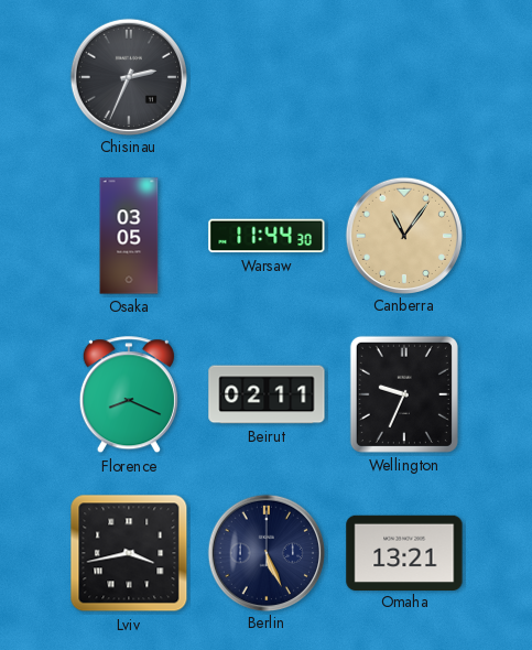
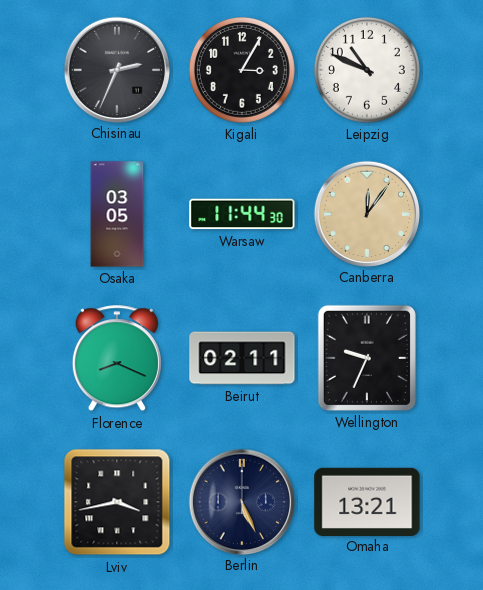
Kigali: none -> 3:05 (242, 70)
Leipzig: none -> 10:49 (367, 70)
Canberra: 11:06 -> 12:06 (366, 213)
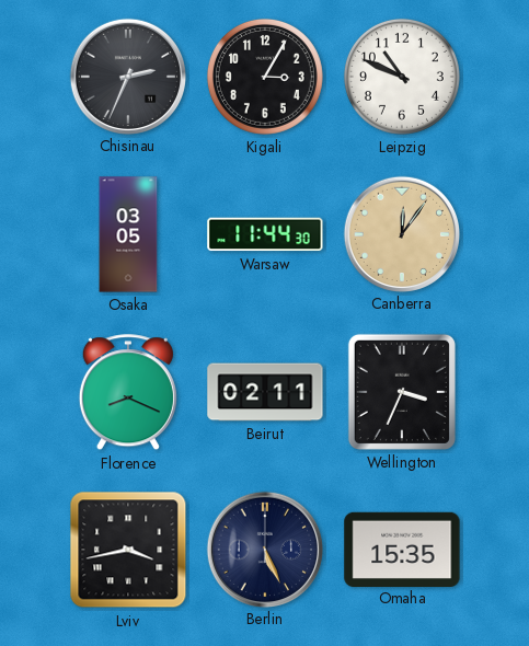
Wellington: 9:34 -> 3:34 (402, 392)
Omaha: 13:21 -> 15:35 (402, 549)
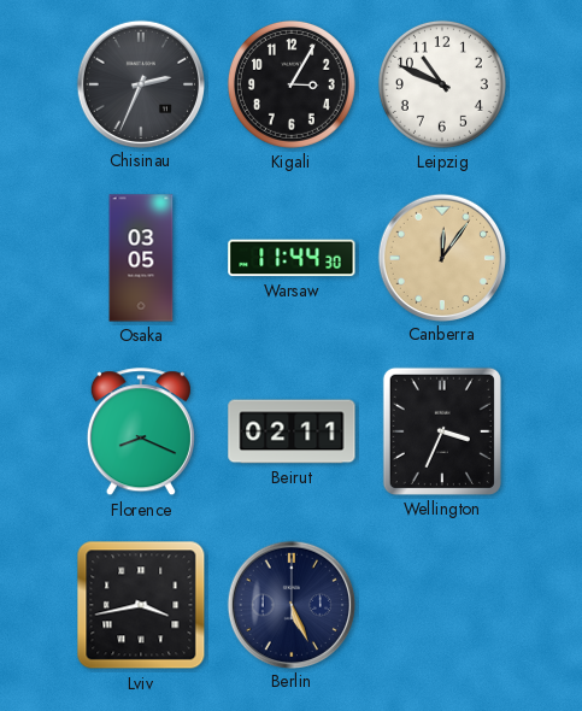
Omaha: 15:35 -> none (402, 549)
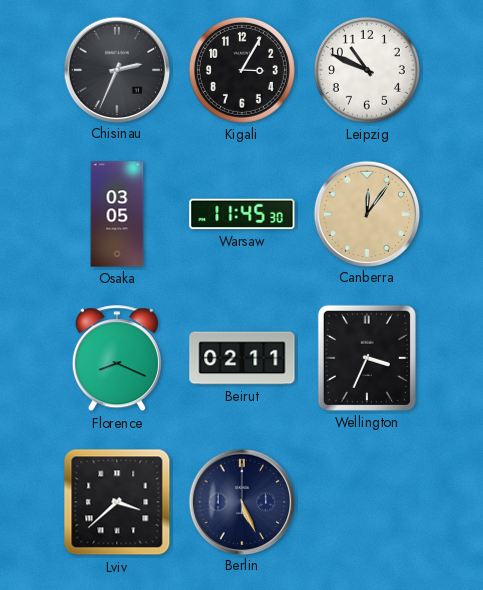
Warsaw: 11:44 -> 11:45 (242, 214)
Lviv: 3:43 -> 3:38 (117, 502)
